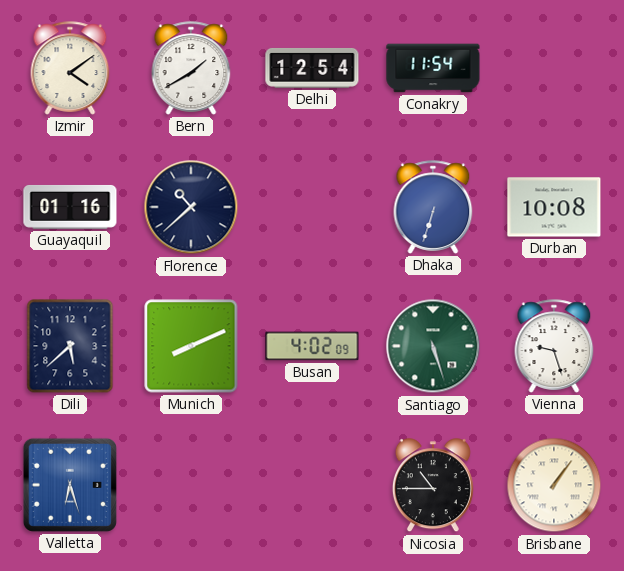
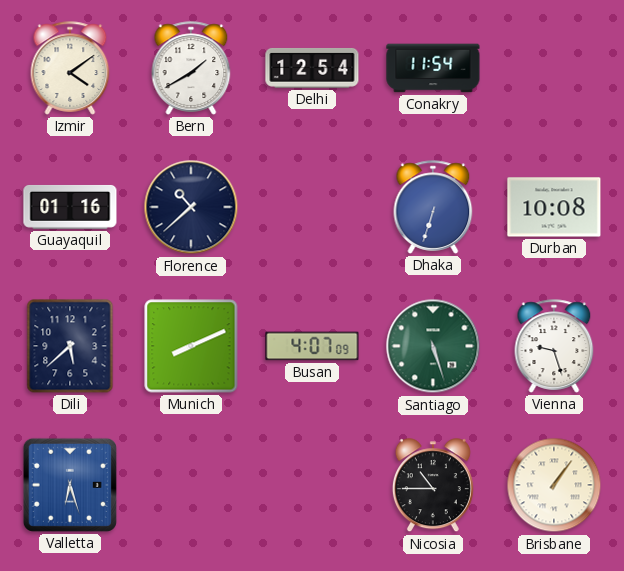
Busan: 4:02 -> 4:07 (312, 346)
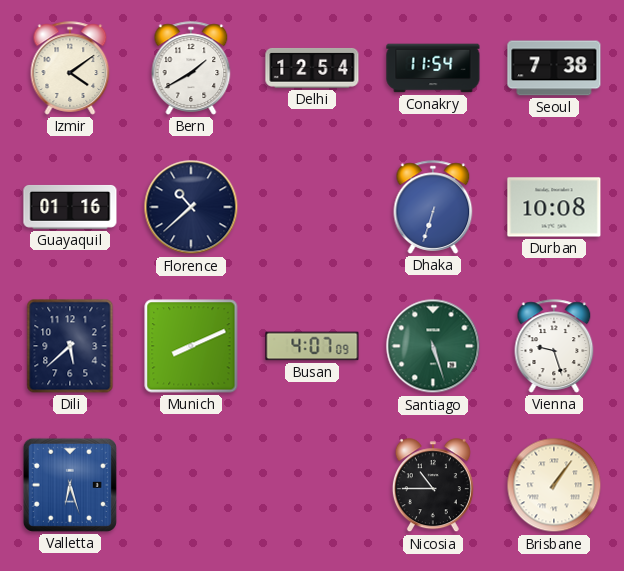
Seoul: none -> 7:38 (554, 68)
